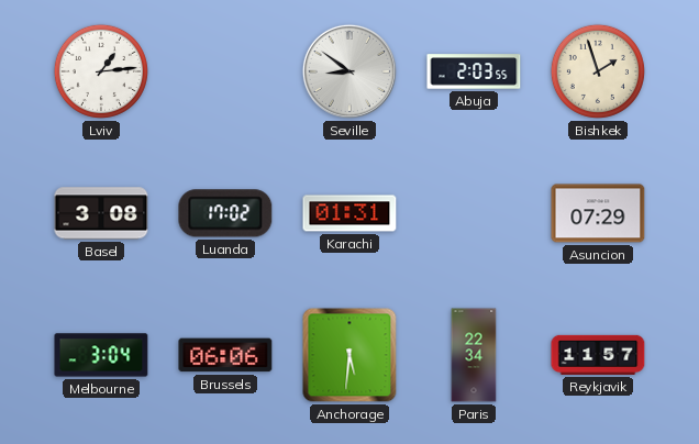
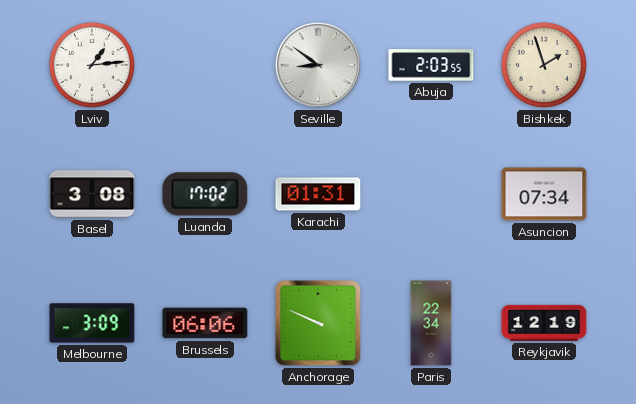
Asuncion: 07:29 -> 07:34 (544, 194)
Melbourne: 3:04 -> 3:09 (92, 323)
Anchorage: 5:31 -> 9:49 (318, 323)
Reykjavik: 11:57 -> 12:19 (544, 323)
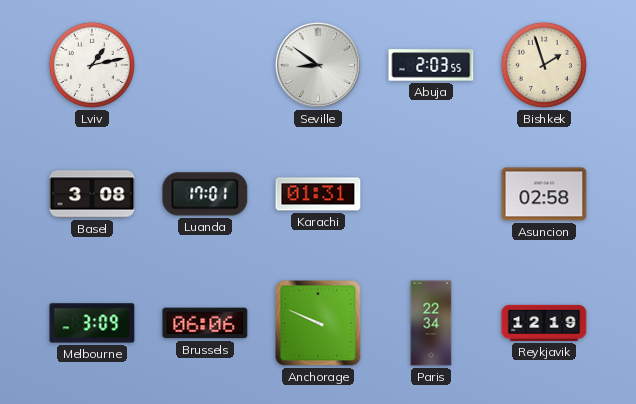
Lviv: 1:14 -> 1:13 (92, 65)
Luanda: 17:02 -> 17:01 (205, 194)
Asuncion: 07:34 -> 02:58 (544, 194)
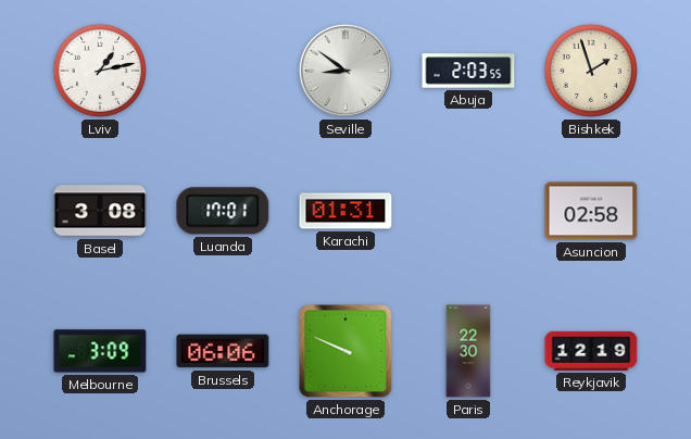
Paris: 22:34 -> 22:30 (468, 351)
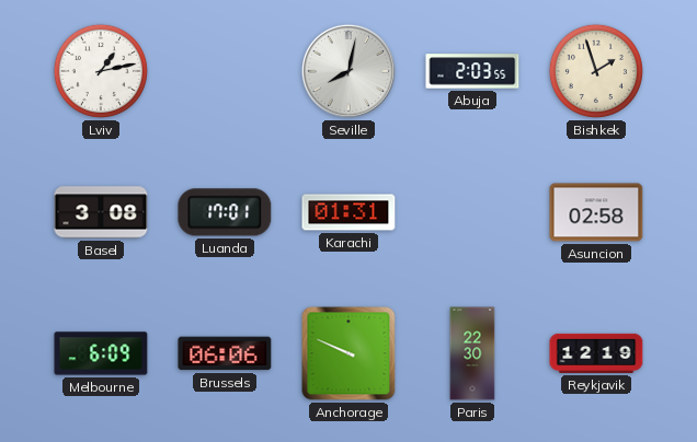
Seville: 8:51 -> 8:02 (348, 71)
Melbourne: 3:09 -> 6:09 (101, 353)
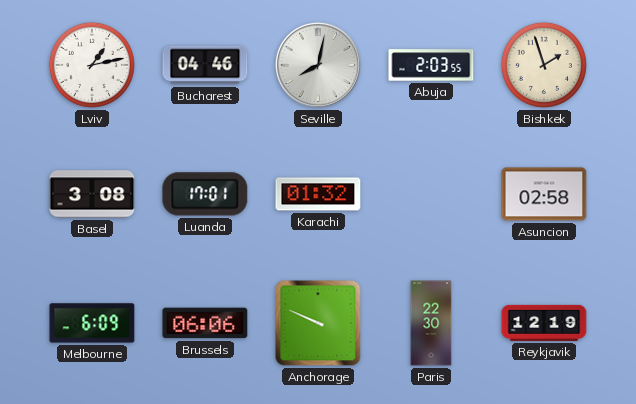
Bucharest: none -> 04:46 (205, 65)
Karachi: 01:31 -> 01:32 (318, 194)
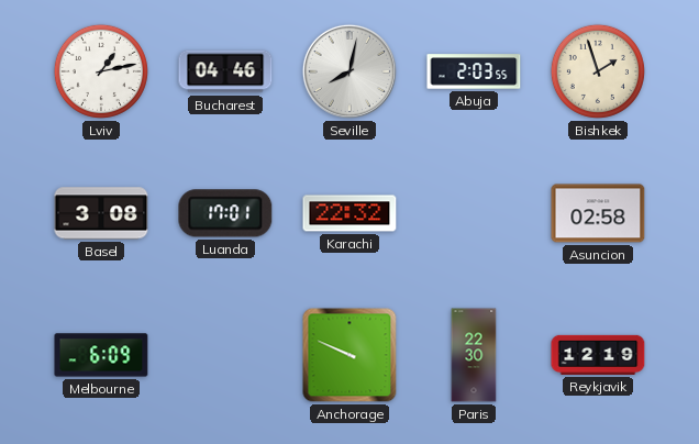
Karachi: 01:32 -> 22:32 (349, 213)
Brussels: 06:06 -> none (205, 323)
